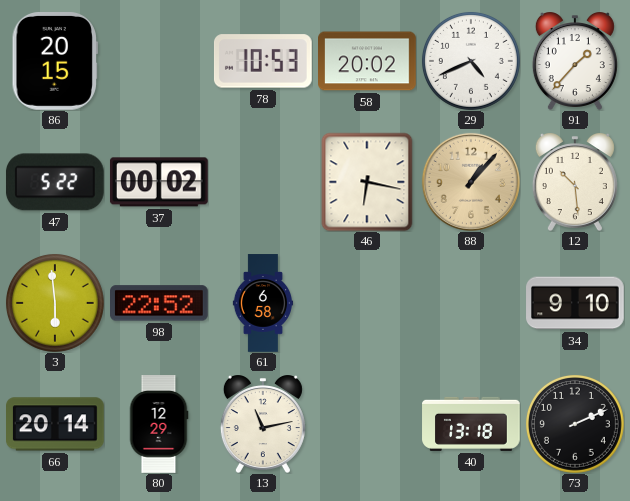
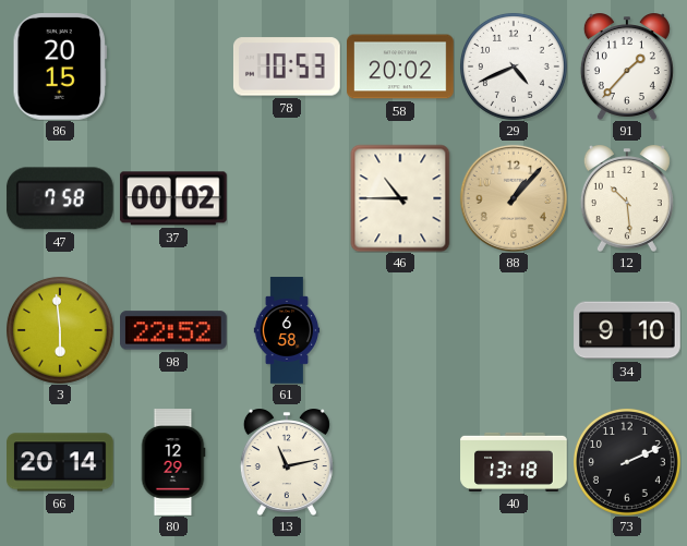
47: 5:22 -> 7:58 (60, 198)
46: 6:17 -> 10:45 (400, 198)
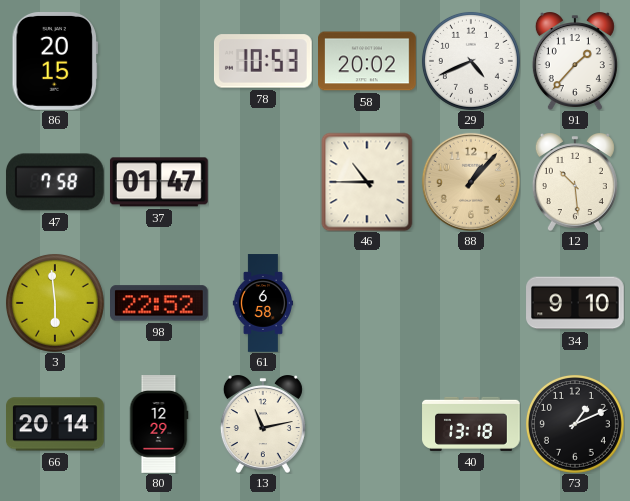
37: 00:02 -> 01:47 (159, 182)
73: 2:11 -> 1:11 (575, 424)
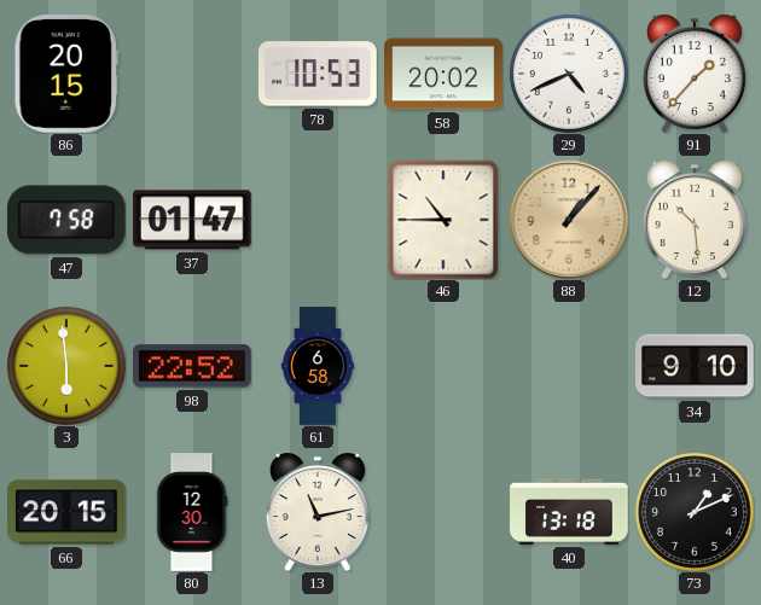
66: 20:14 -> 20:15 (68, 512)
80: 12:29 -> 12:30 (192, 512)
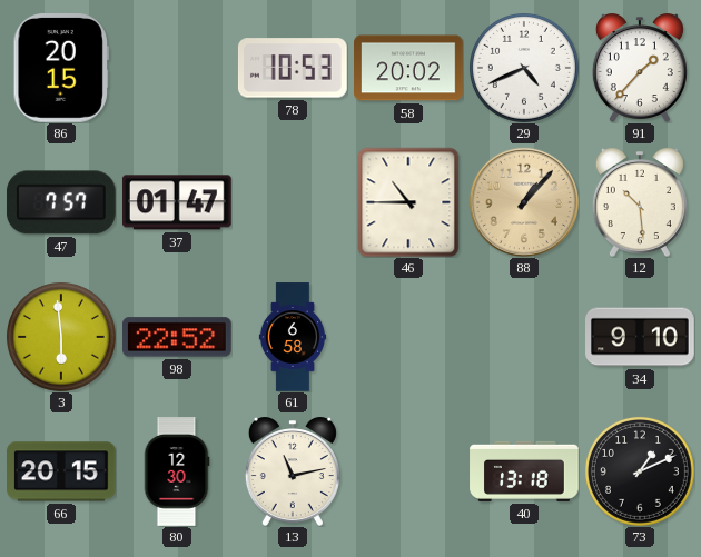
47: 7:58 -> 7:57 (61, 202)
